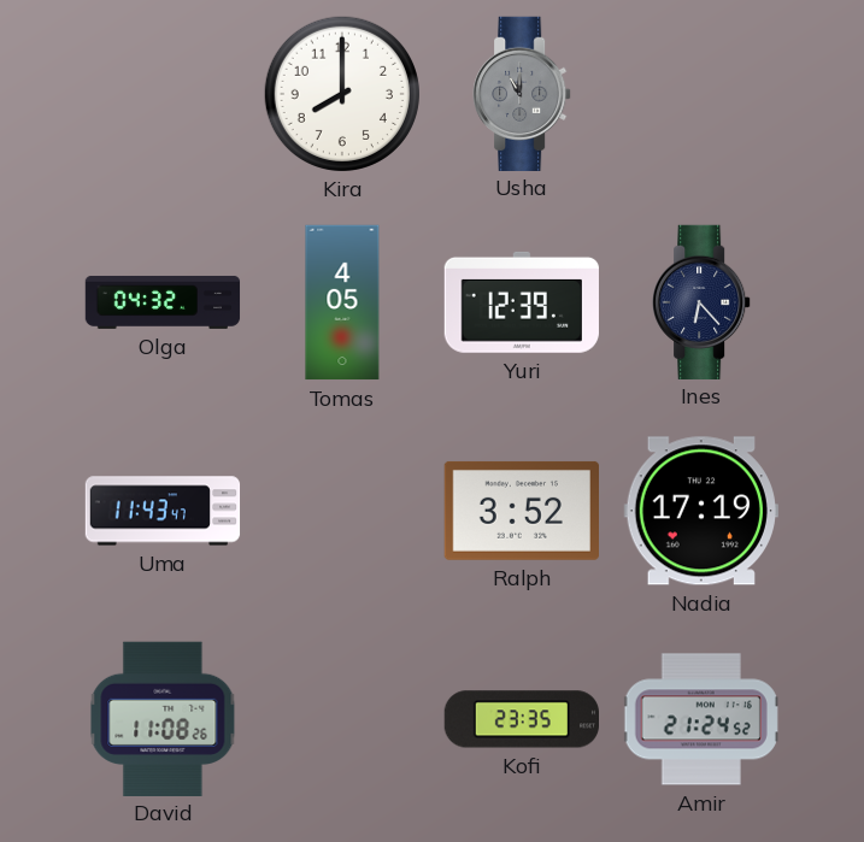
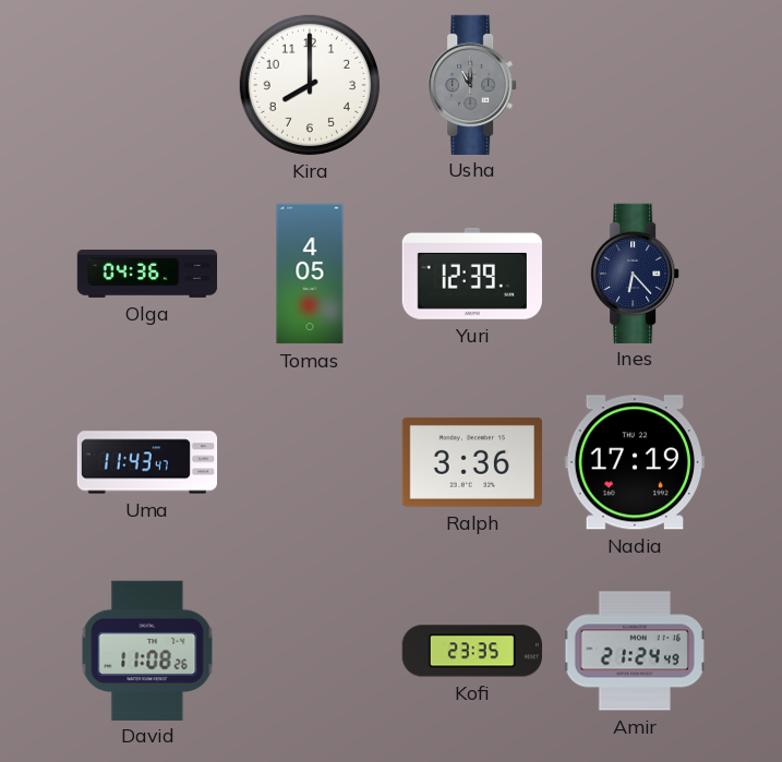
Olga: 04:32 -> 04:36 (147, 274)
Ralph: 3:52 -> 3:36 (471, 462)
Amir: 21:24:52 -> 21:24:49 (635, 651)
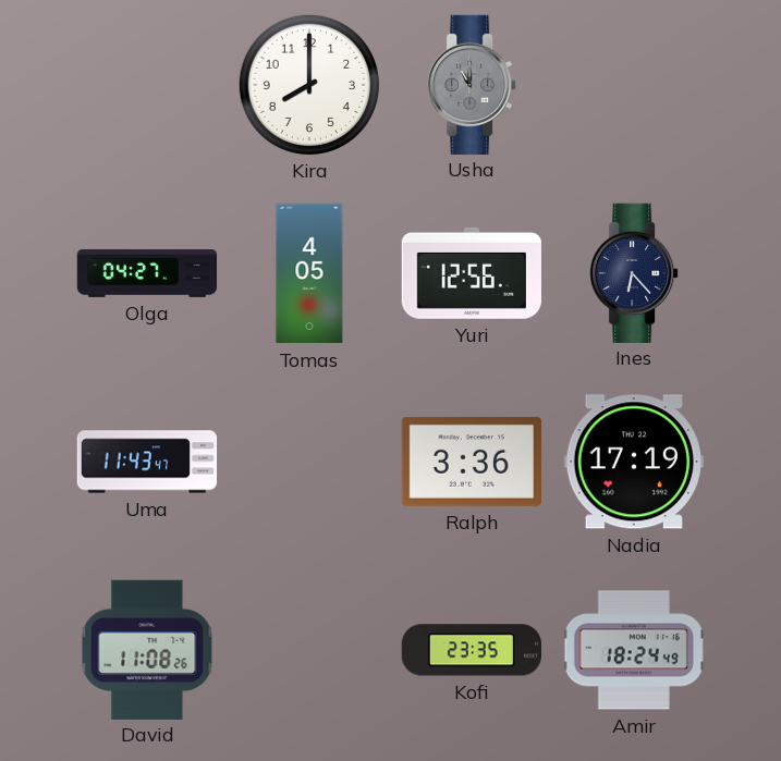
Olga: 04:36 -> 04:27 (147, 273)
Yuri: 12:39 -> 12:56 (471, 273)
Amir: 21:24 -> 18:24 (634, 650)
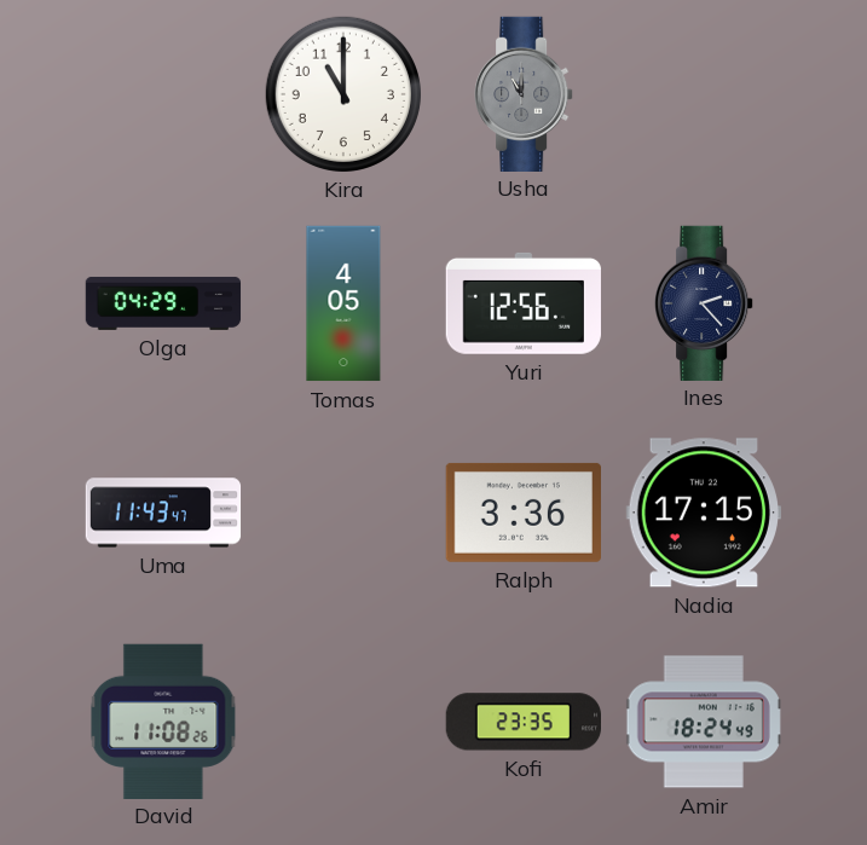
Kira: 8:00 -> 11:00 (342, 93)
Olga: 04:27 -> 04:29 (163, 303)
Ines: 6:23 -> 2:23 (704, 302)
Nadia: 17:19 -> 17:15 (704, 513)
